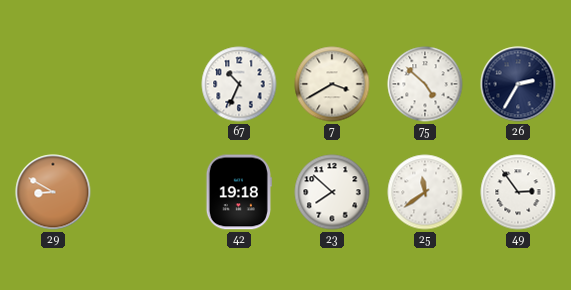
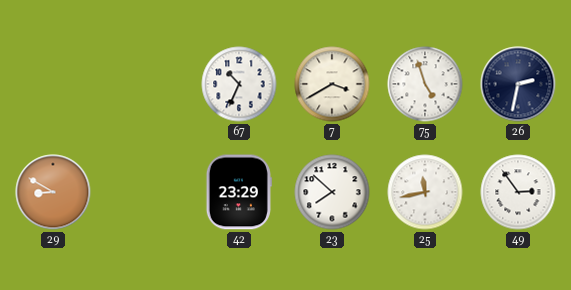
75: 4:52 -> 4:57 (425, 84)
26: 2:35 -> 2:32 (518, 84)
42: 19:18 -> 23:29 (239, 192)
25: 11:39 -> 11:43 (425, 192)
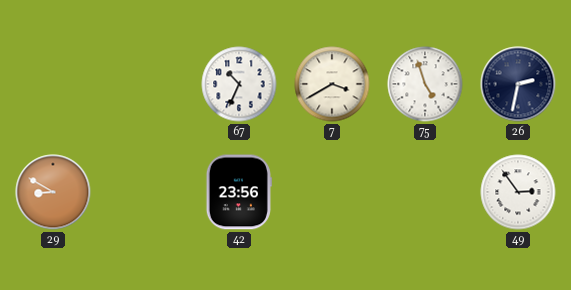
42: 23:29 -> 23:56 (239, 192)
23: 7:52 -> none (332, 192)
25: 11:43 -> none (425, 192)
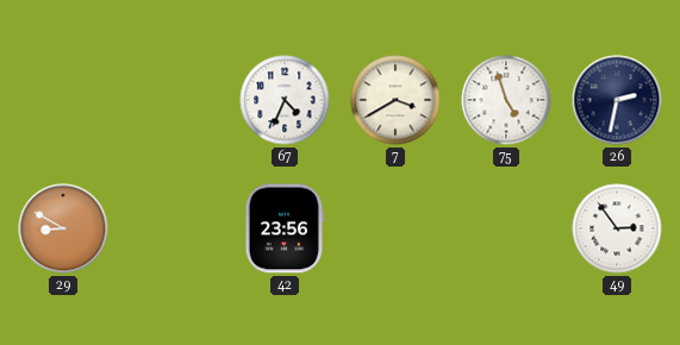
67: 10:34 -> 4:34 (285, 100)
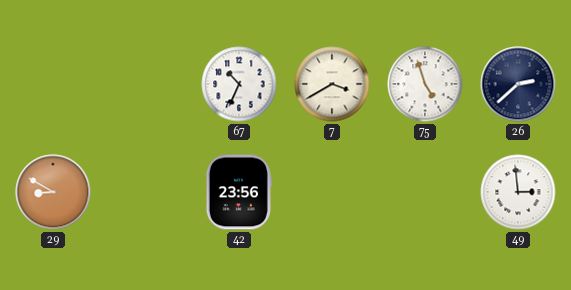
67: 4:34 -> 10:34 (239, 84)
26: 2:32 -> 2:38 (518, 84)
49: 2:54 -> 2:59 (518, 192)
